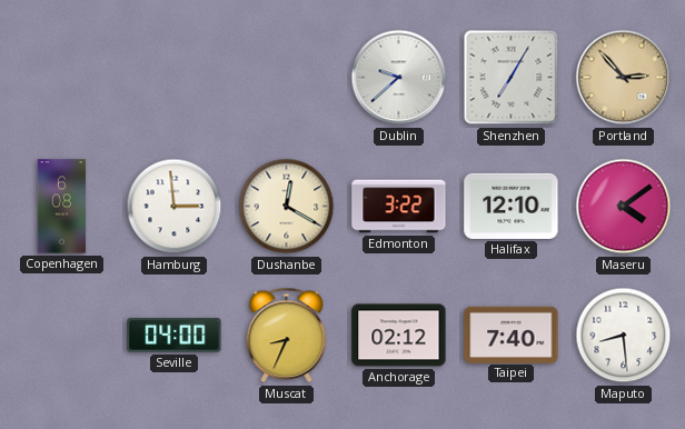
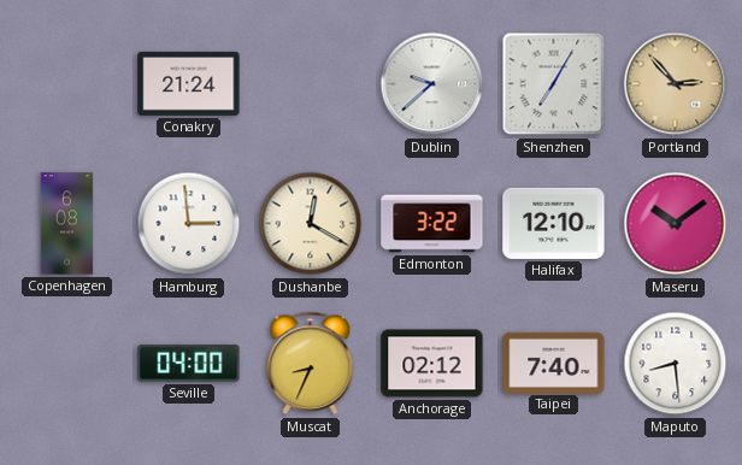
Conakry: none -> 21:24 (189, 83)
Maseru: 4:09 -> 10:09 (676, 224)
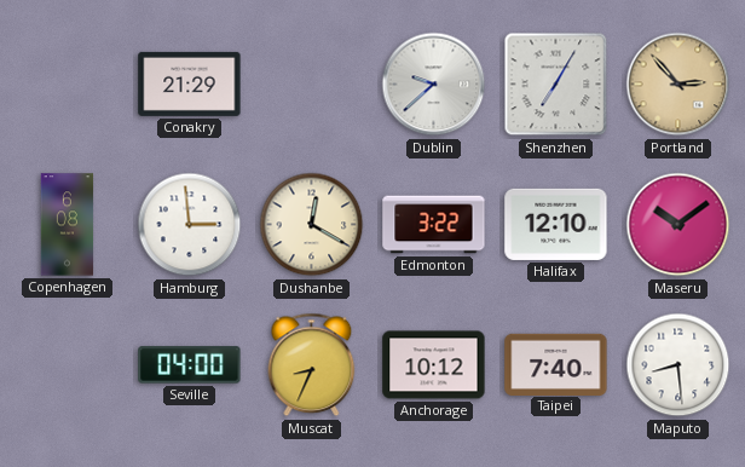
Conakry: 21:24 -> 21:29 (190, 83)
Anchorage: 02:12 -> 10:12 (434, 365)
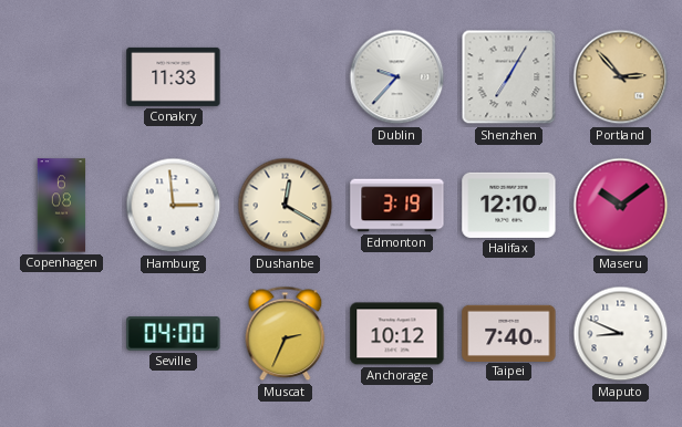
Conakry: 21:29 -> 11:33 (174, 76)
Dublin: 9:38 -> 9:37 (397, 77)
Edmonton: 3:22 -> 3:19 (397, 206)
Muscat: 8:34 -> 2:34 (286, 334)
Maputo: 8:29 -> 8:49 (621, 334)
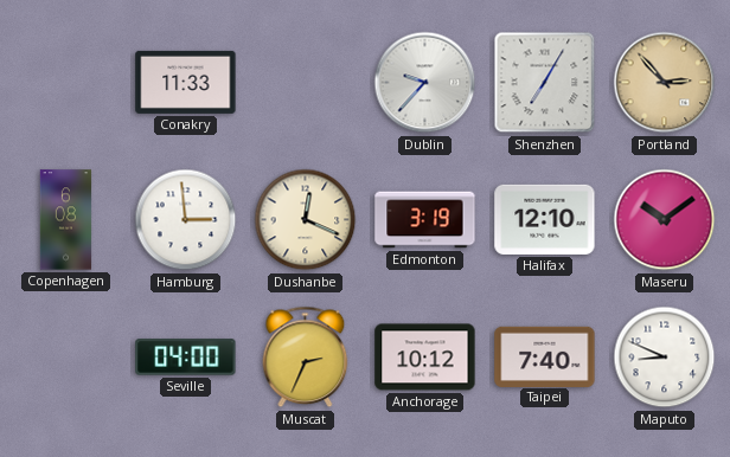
Dushanbe: 12:20 -> 12:19 (306, 220)
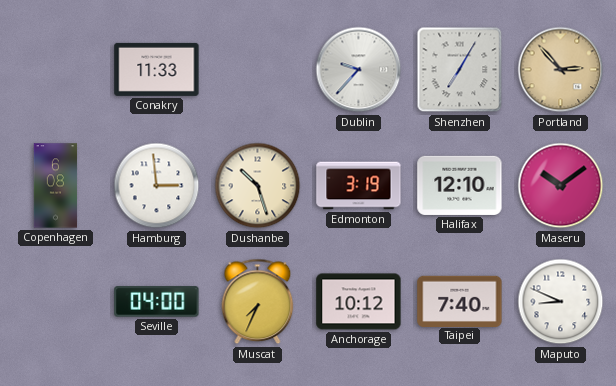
Dushanbe: 12:19 -> 10:27 (258, 186)
Muscat: 2:34 -> 7:34 (258, 302)
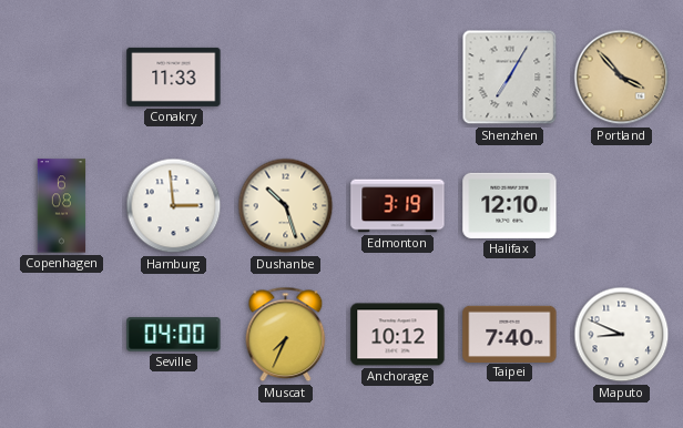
Dublin: 9:37 -> none (359, 70)
Portland: 2:53 -> 3:53 (622, 78)
Maseru: 10:09 -> none (561, 186)
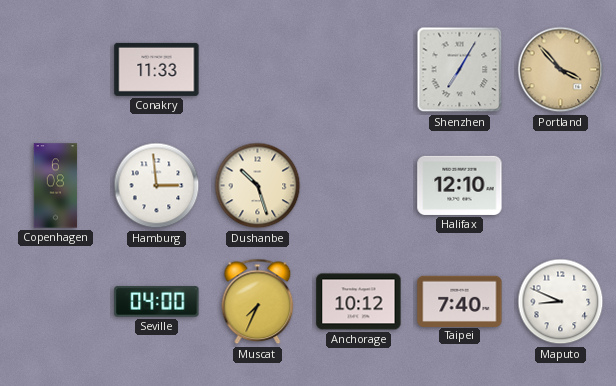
Edmonton: 3:19 -> none (398, 206)
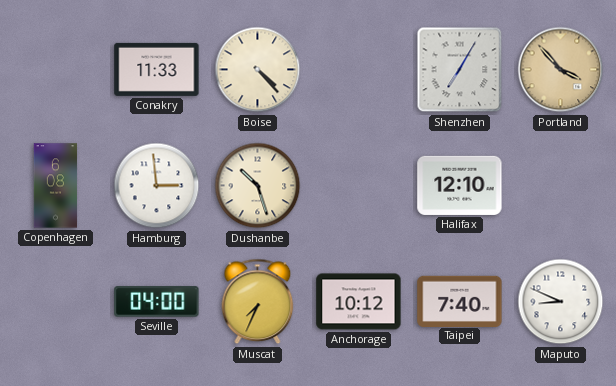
Boise: none -> 4:23 (258, 70)
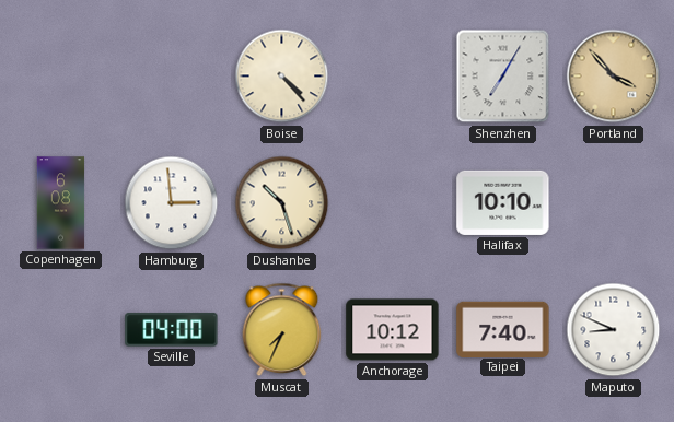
Conakry: 11:33 -> none (157, 69)
Halifax: 12:10 -> 10:10 (503, 202)
